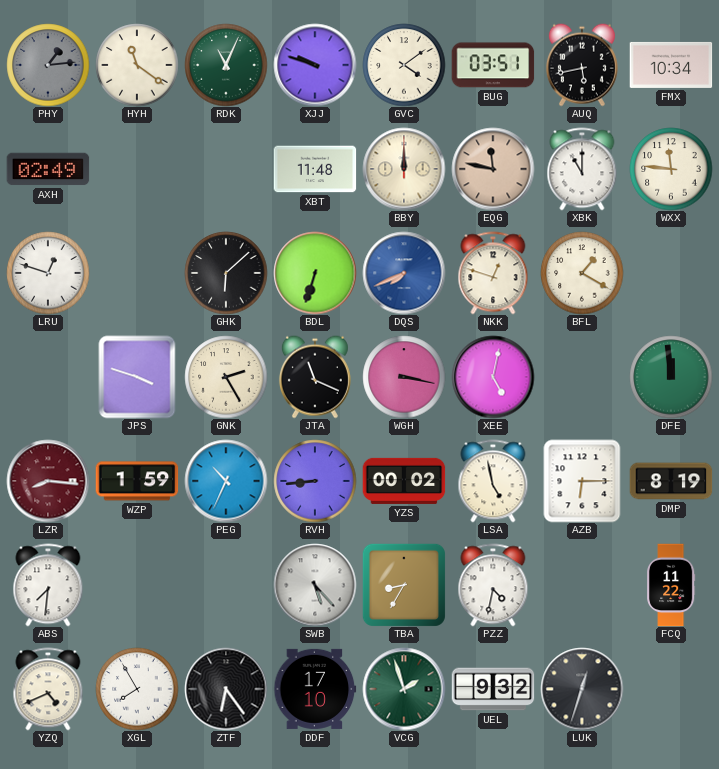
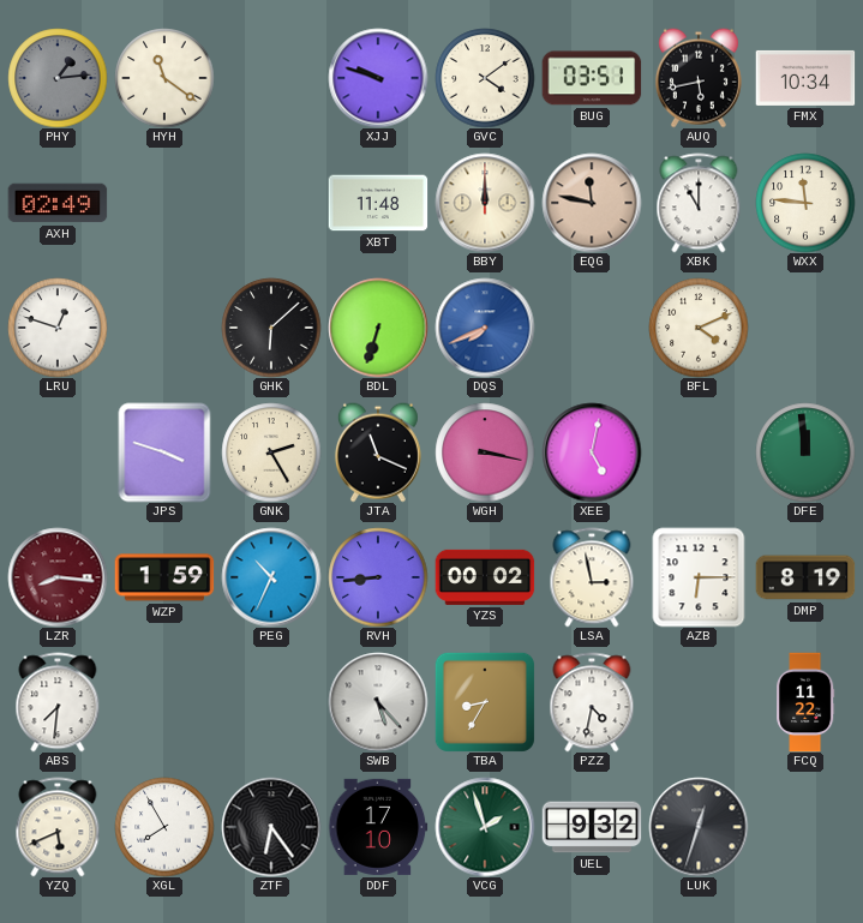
RDK: 11:04 -> none (226, 65)
NKK: 12:48 -> none (493, 273)
BFL: 1:20 -> 4:11 (699, 328)
LSA: 4:58 -> 2:58 (592, 577)
YZQ: 4:41 -> 5:41 (58, 827)
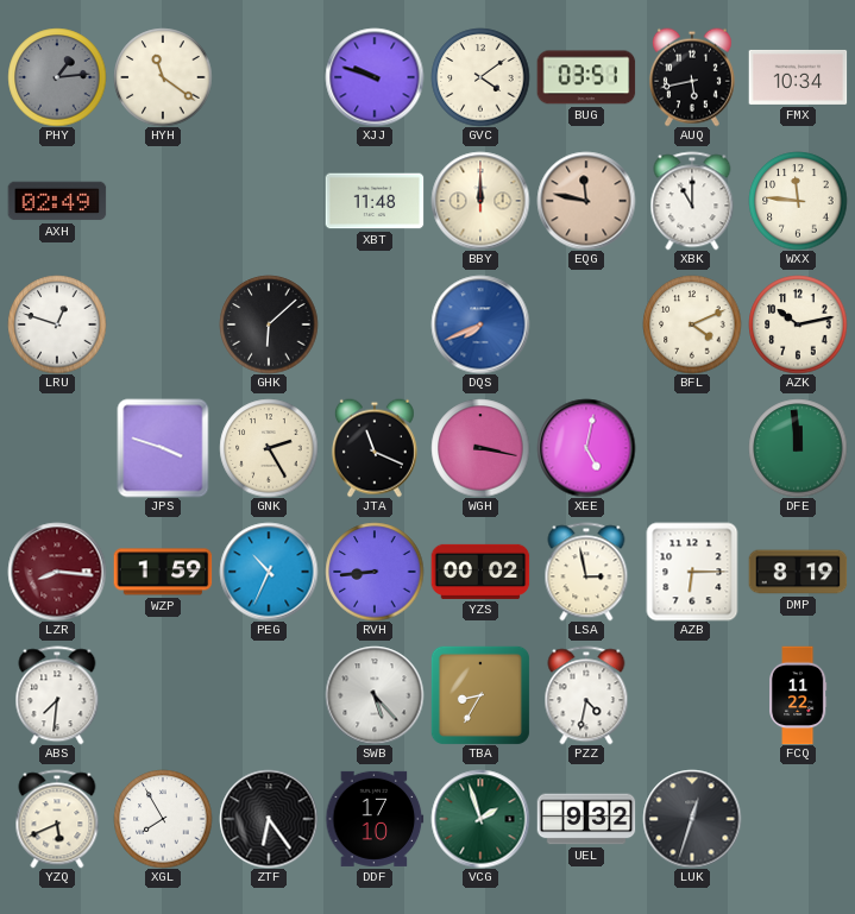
BDL: 6:33 -> none (378, 328)
AZK: none -> 10:13 (798, 324)
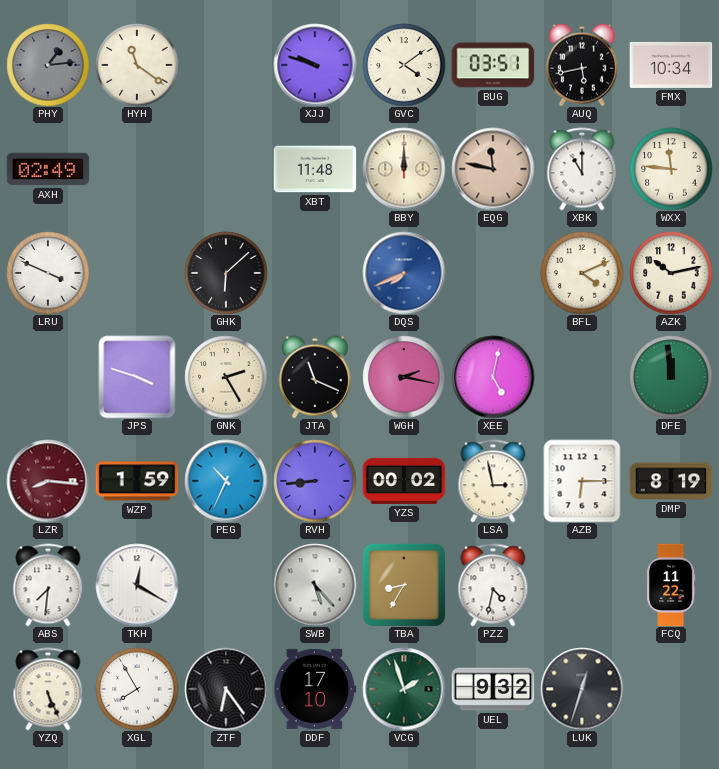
LRU: 12:48 -> 3:49 (48, 273)
WGH: 3:17 -> 2:17 (404, 377)
TKH: none -> 12:20 (137, 585)
YZQ: 5:41 -> 5:26 (48, 689)
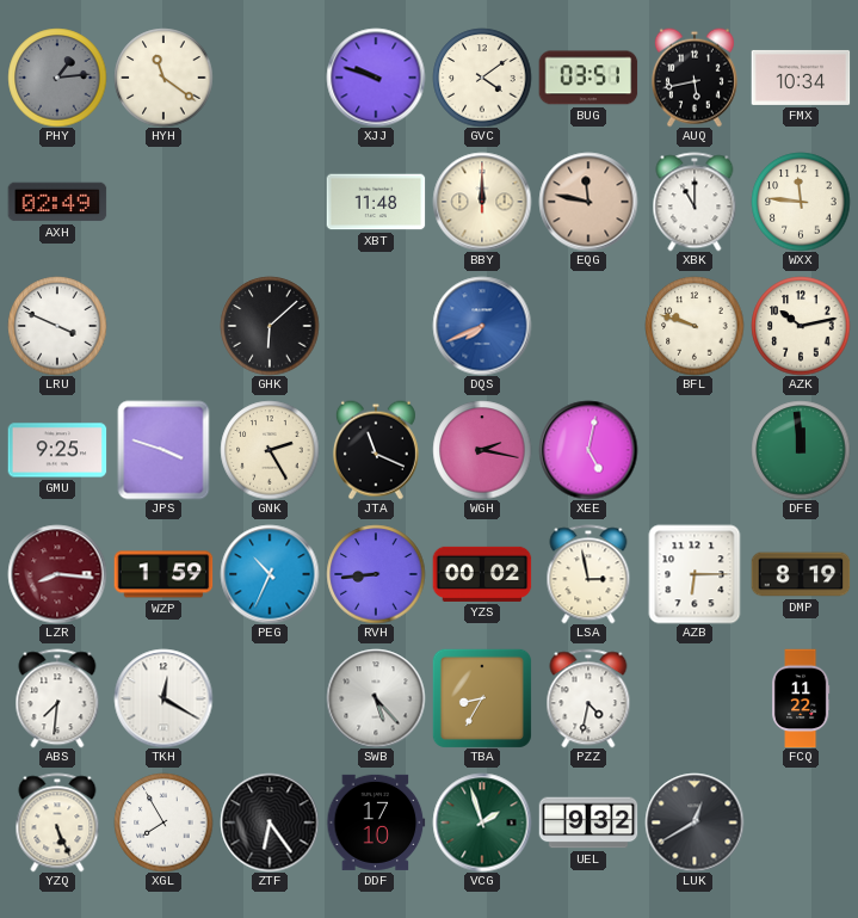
BFL: 4:11 -> 9:48 (695, 326)
GMU: none -> 9:25 (57, 450)
LUK: 12:33 -> 12:40 (695, 822)
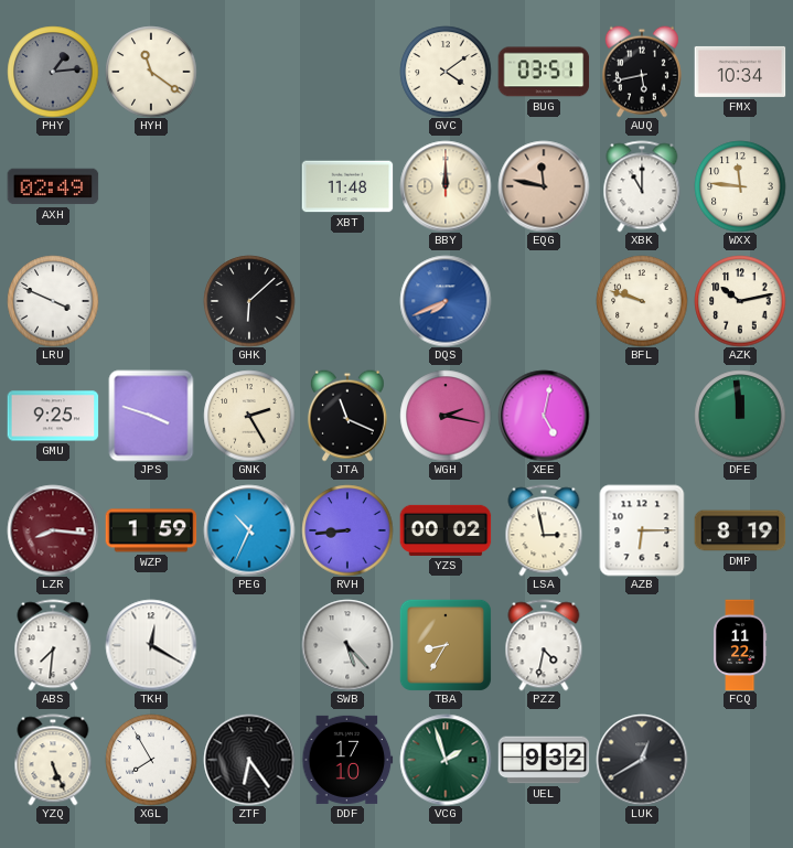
XJJ: 9:48 -> none (376, 78)
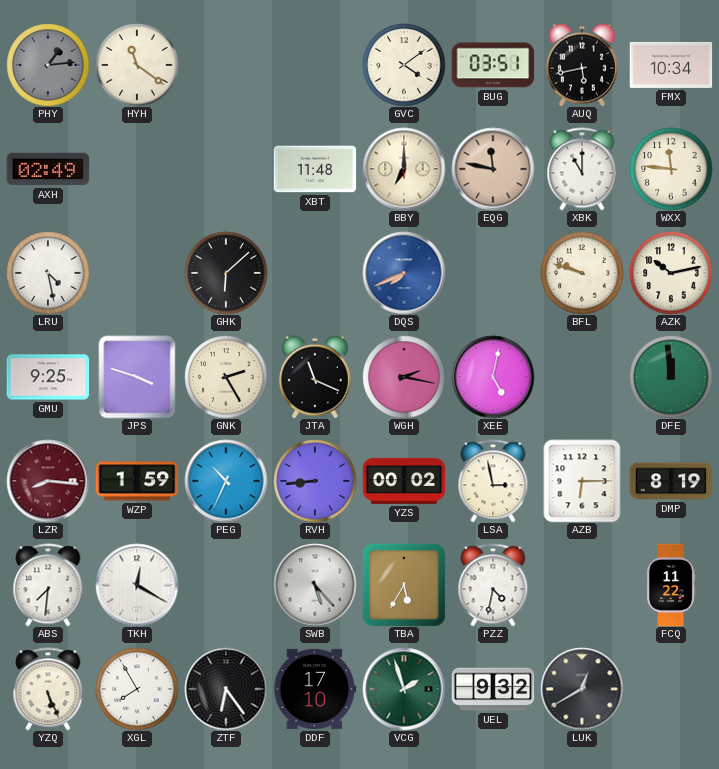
BBY: 12:00 -> 7:00 (404, 169)
LRU: 3:49 -> 4:28 (48, 273)
TBA: 8:35 -> 5:35 (404, 585)
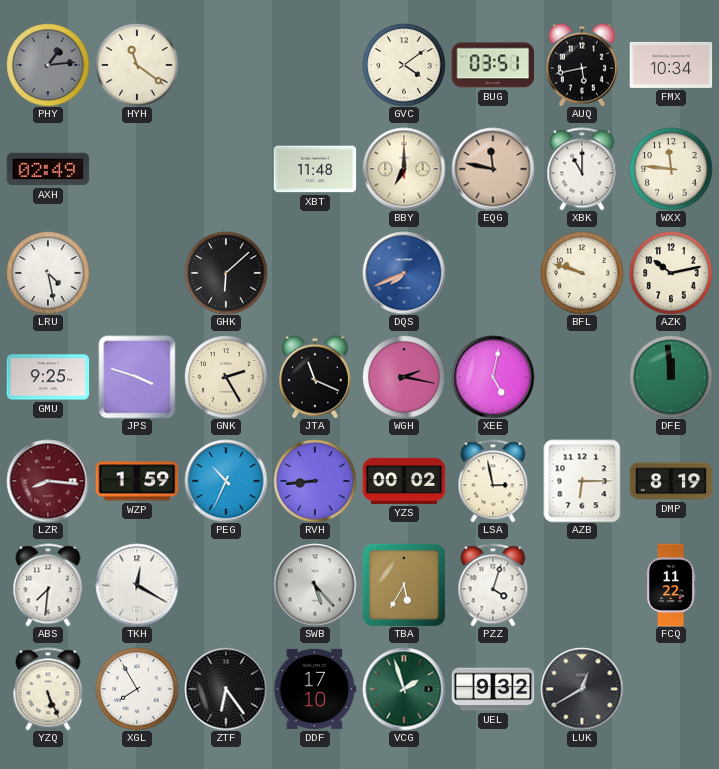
PZZ: 4:32 -> 4:03 (493, 585)
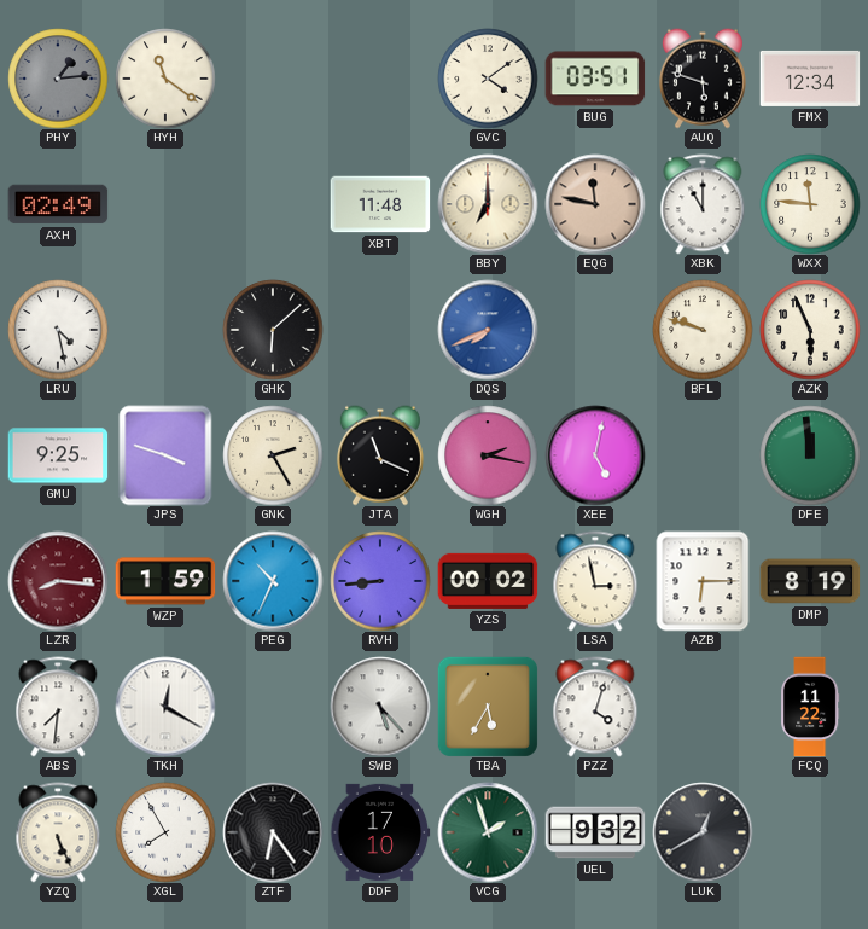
AUQ: 5:43 -> 5:48 (703, 79)
FMX: 10:34 -> 12:34 (810, 79)
AZK: 10:13 -> 5:56 (810, 330)
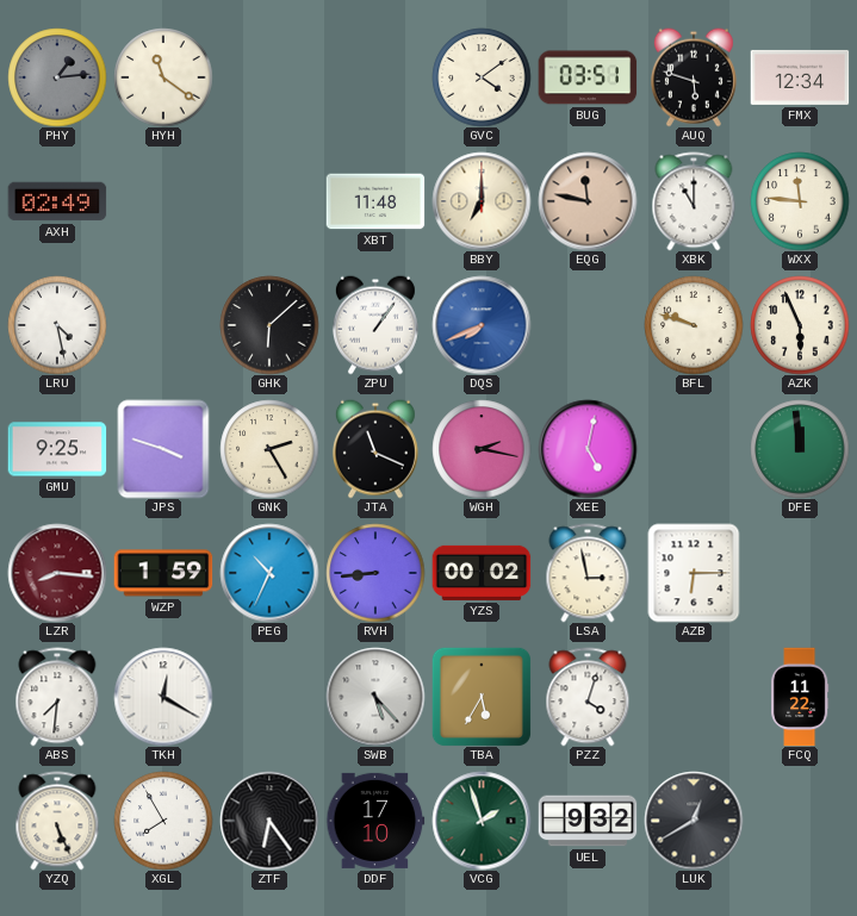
ZPU: none -> 1:06 (375, 325)
DMP: 8:19 -> none (810, 581)
